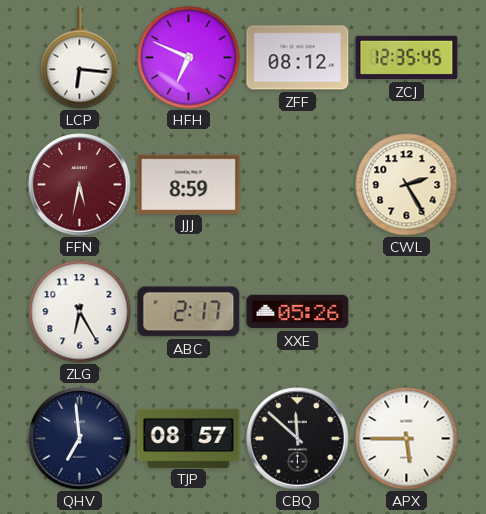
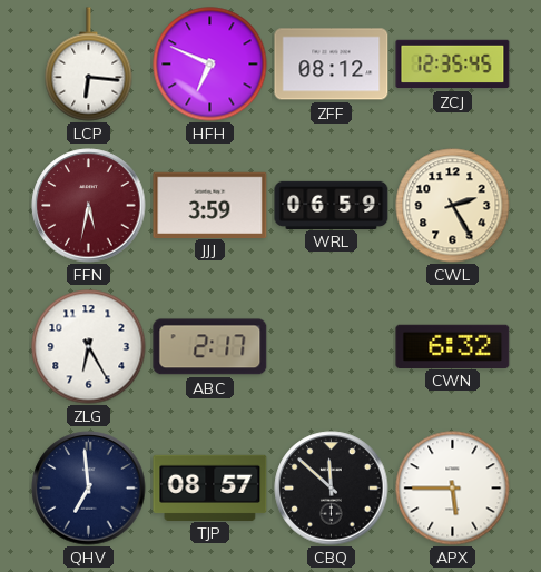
JJJ: 8:59 -> 3:59 (210, 205)
WRL: none -> 06:59 (332, 205)
XXE: 05:26 -> none (298, 312)
CWN: none -> 6:32 (453, 346)
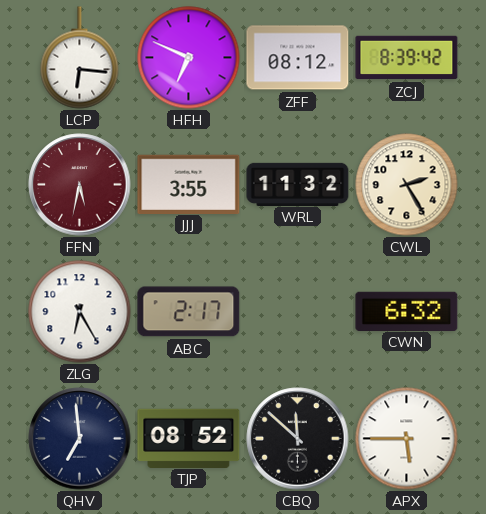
ZCJ: 12:35 -> 8:39 (407, 58)
JJJ: 3:59 -> 3:55 (189, 184)
WRL: 06:59 -> 11:32 (298, 184)
TJP: 08:57 -> 08:52 (189, 438)
